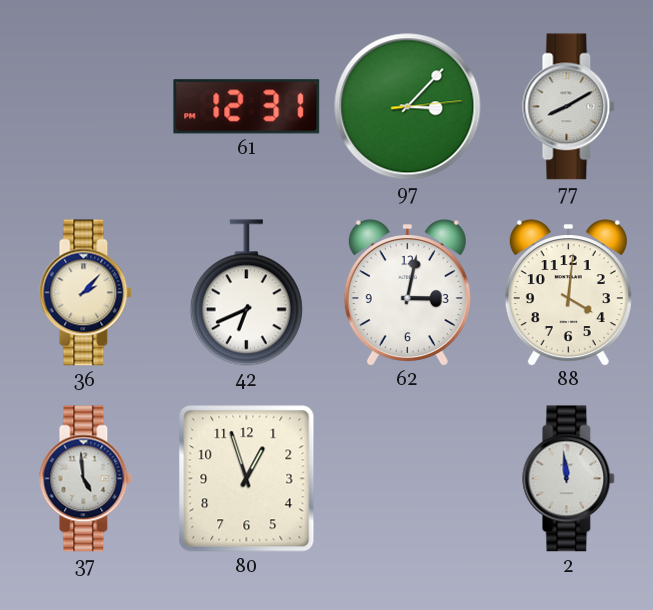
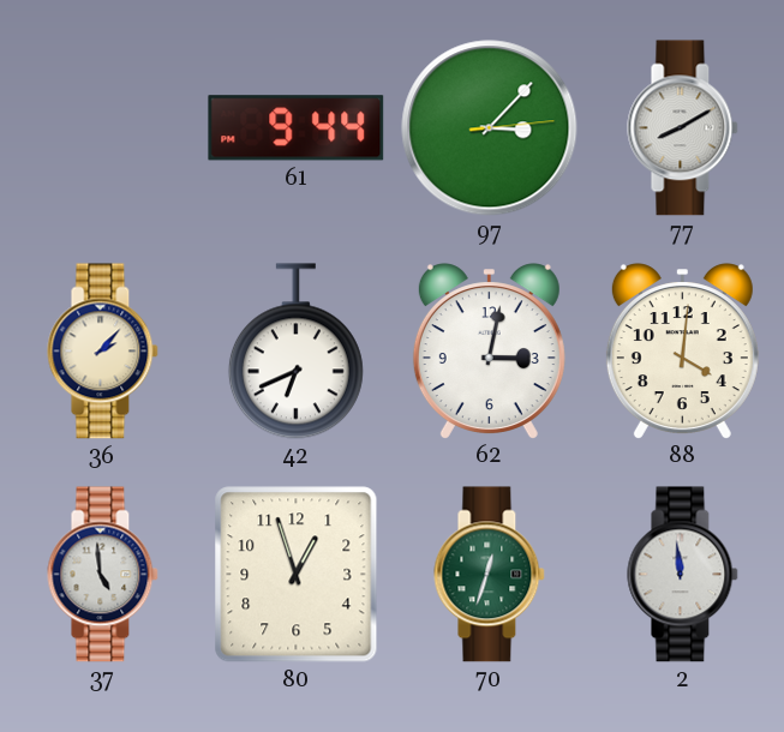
61: 12:31 -> 9:44 (297, 128)
70: none -> 12:33 (490, 575)
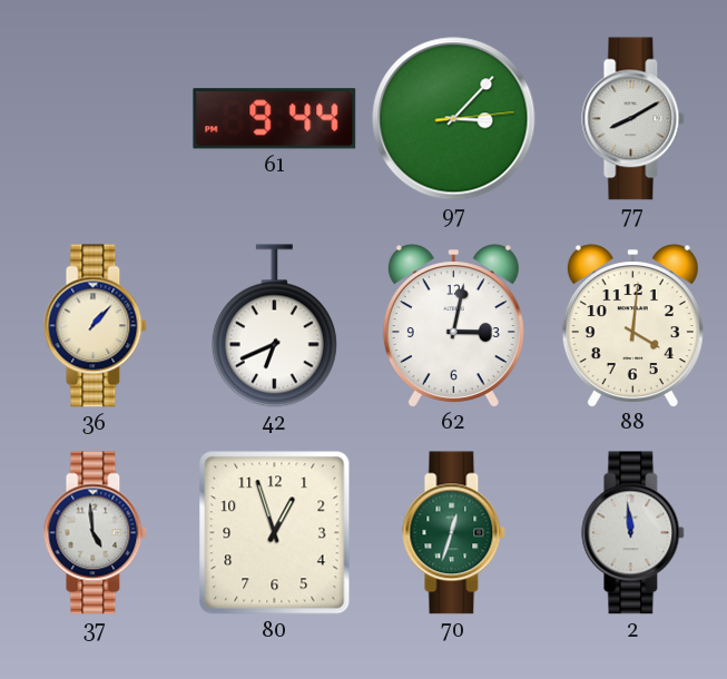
36: 2:07 -> 1:07 (96, 326)
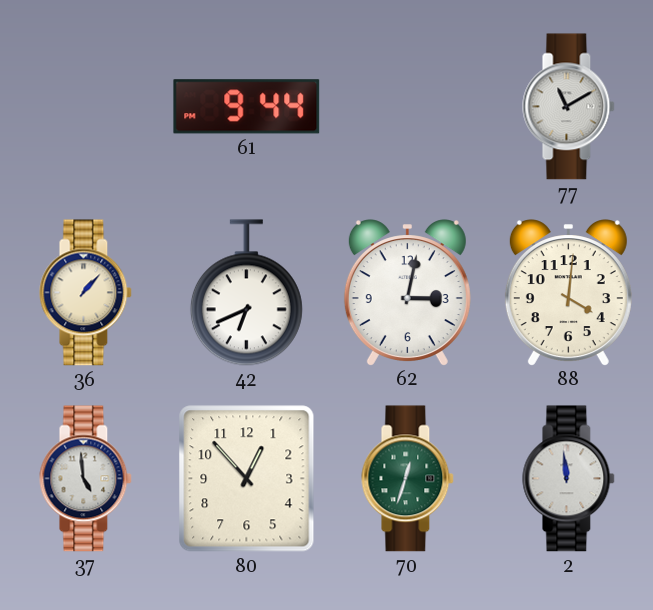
97: 3:07 -> none (454, 119)
77: 8:10 -> 11:10 (569, 107)
80: 12:57 -> 12:53 (247, 479)
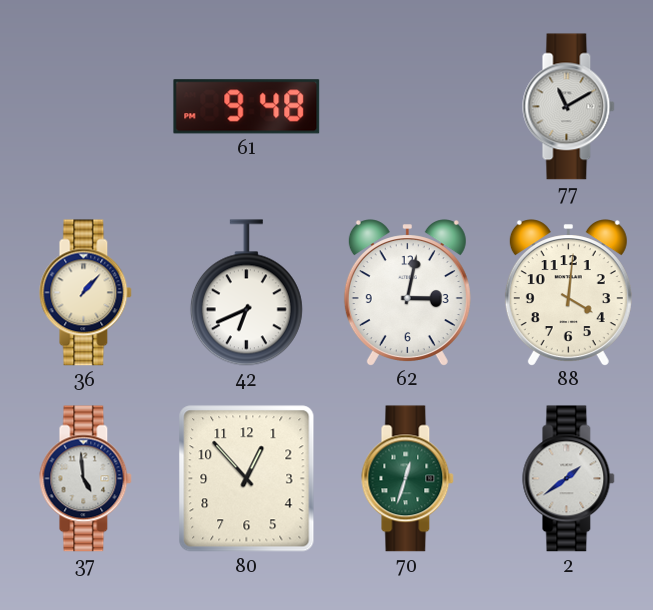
61: 9:44 -> 9:48 (247, 107)
2: 11:59 -> 1:39 (569, 479)
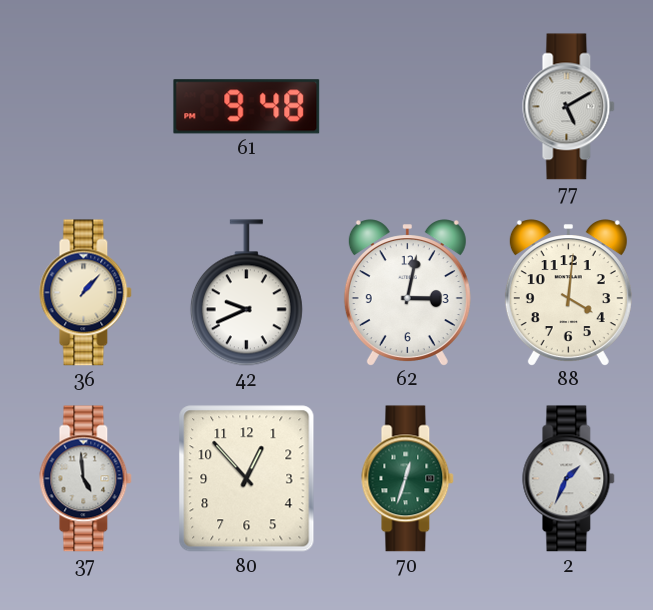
77: 11:10 -> 5:10 (569, 107)
42: 6:41 -> 9:41 (246, 293)
2: 1:39 -> 1:34 (569, 479)
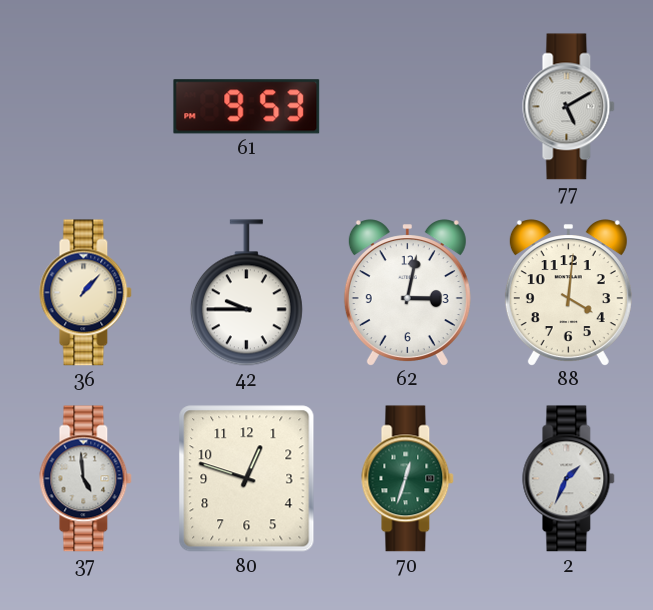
61: 9:48 -> 9:53 (247, 107)
42: 9:41 -> 9:45 (246, 293)
80: 12:53 -> 12:48 (247, 479)
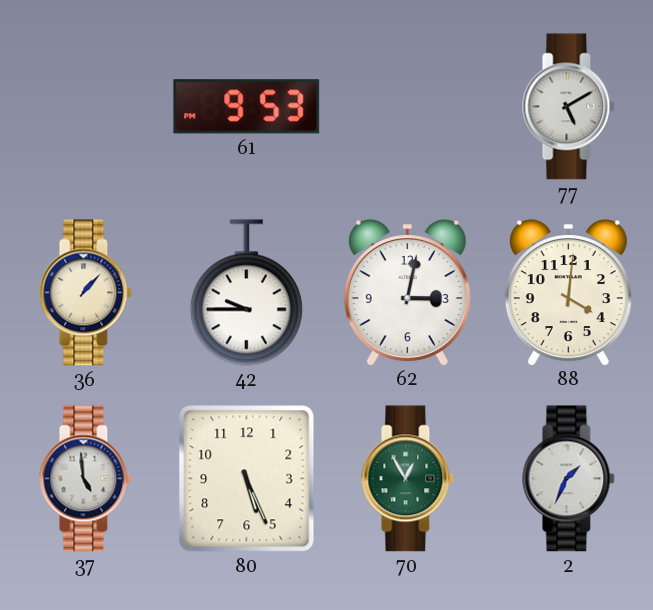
80: 12:48 -> 5:26 (247, 479)
70: 12:33 -> 12:55 (408, 479)
